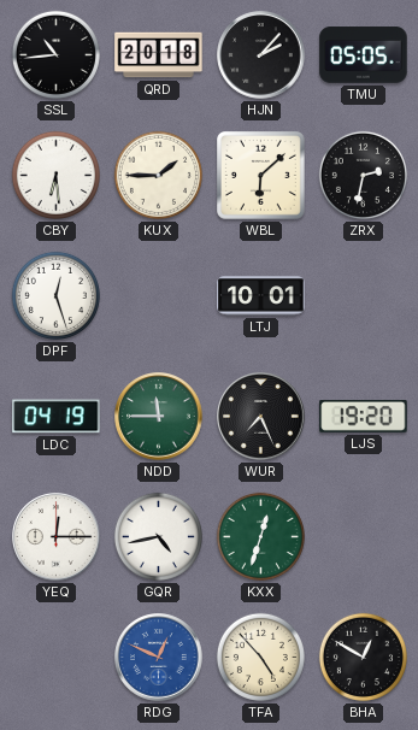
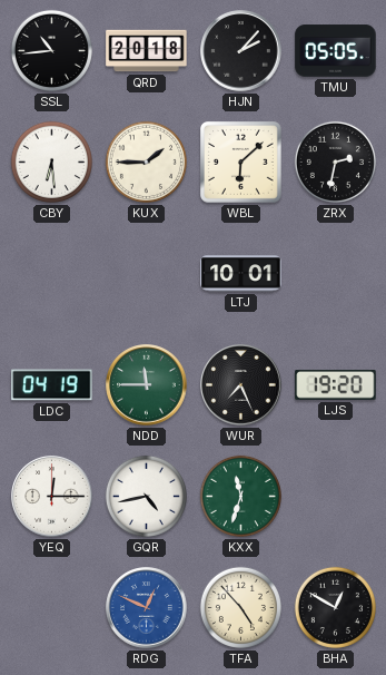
DPF: 12:27 -> none (55, 295)
KXX: 12:33 -> 11:33 (240, 496)
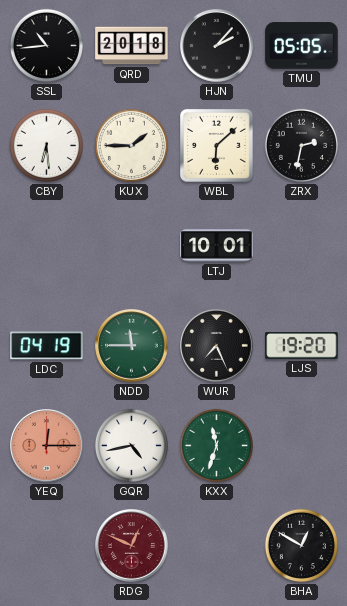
YEQ dial: white -> salmon (47, 446)
RDG dial: blue -> burgundy (132, 546)
TFA: 4:53 -> none (240, 607)
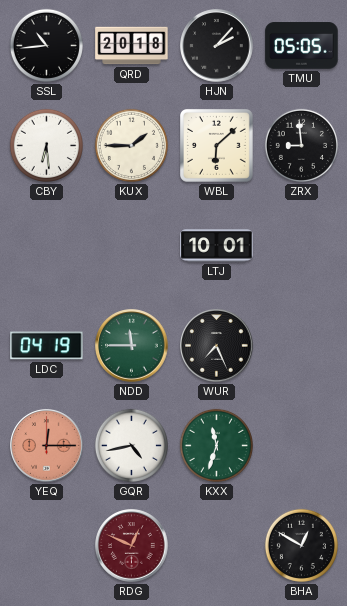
ZRX: 2:32 -> 8:59 (301, 145)
LJS: 19:20 -> none (302, 346)
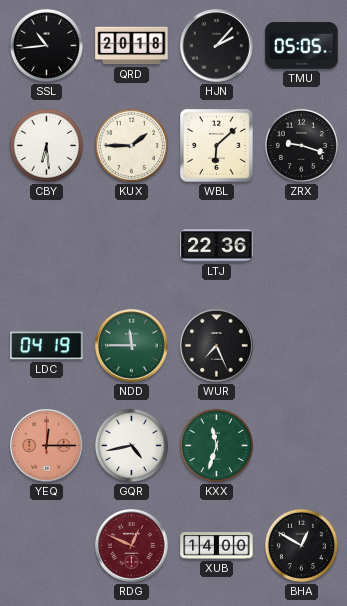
ZRX: 8:59 -> 9:18 (301, 145)
LTJ: 10:01 -> 22:36 (217, 246)
XUB: none -> 14:00 (217, 546)
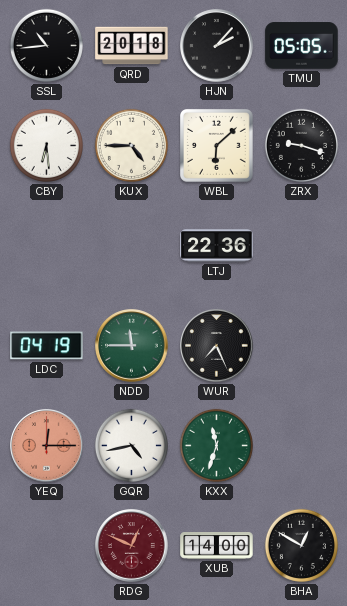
KUX: 1:45 -> 4:45 (131, 145)
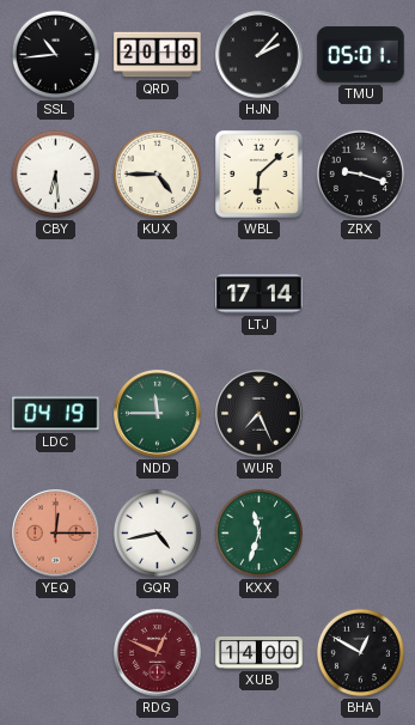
TMU: 05:05 -> 05:01 (361, 55)
LTJ: 22:36 -> 17:14 (260, 294)
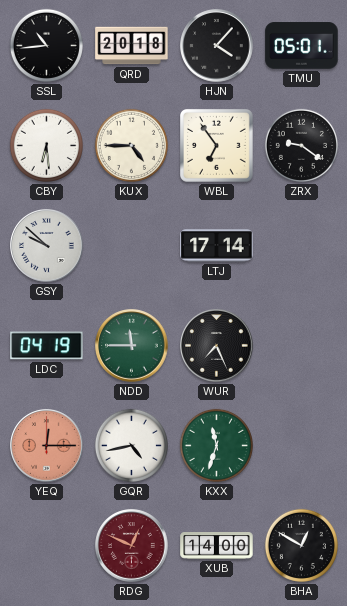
HJN: 2:07 -> 4:07 (217, 46)
WBL: 6:08 -> 6:54 (217, 146)
ZRX: 9:18 -> 9:21 (301, 145)
GSY: none -> 9:52 (47, 246)
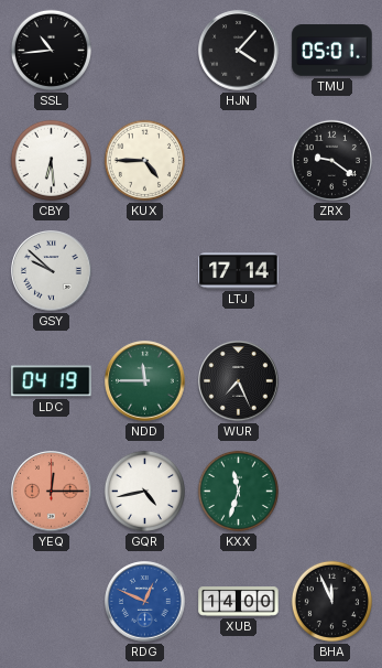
QRD: 20:18 -> none (132, 46)
WBL: 6:54 -> none (217, 146)
RDG dial: burgundy -> blue (145, 602)
BHA: 12:50 -> 11:56 (331, 601)
